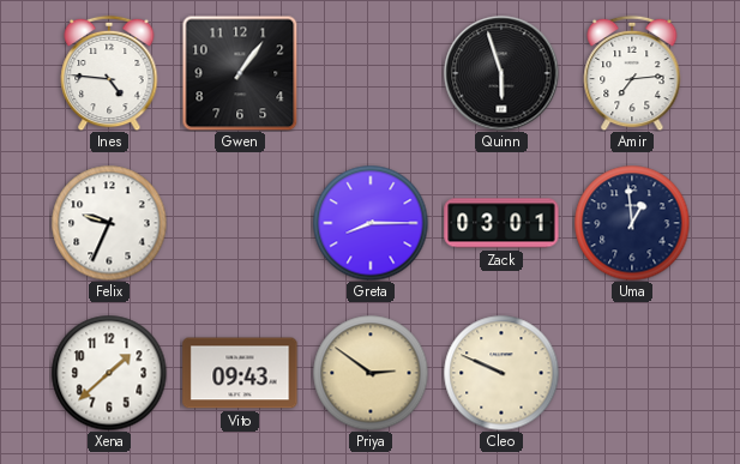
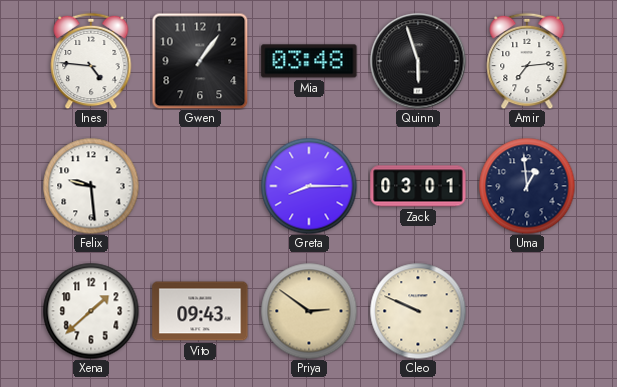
Mia: none -> 03:48 (309, 61)
Felix: 9:34 -> 9:29 (91, 186)
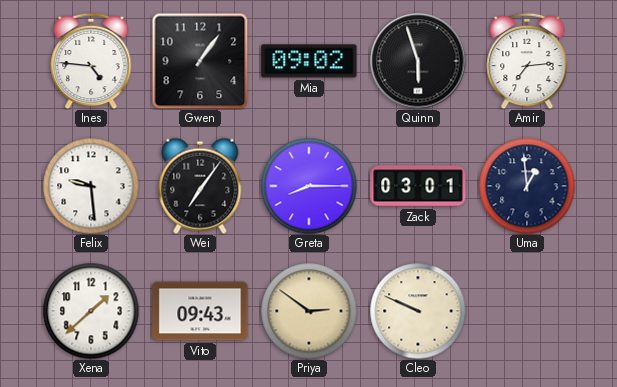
Mia: 03:48 -> 09:02 (309, 61)
Wei: none -> 7:06 (200, 186)
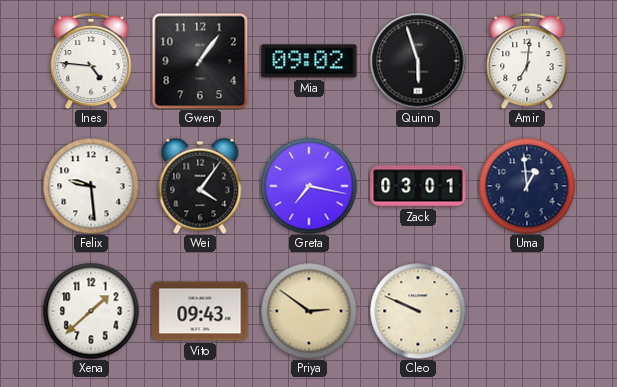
Amir: 7:14 -> 7:01 (527, 61)
Wei: 7:06 -> 4:06 (200, 186)
Greta: 8:15 -> 7:17 (309, 186)
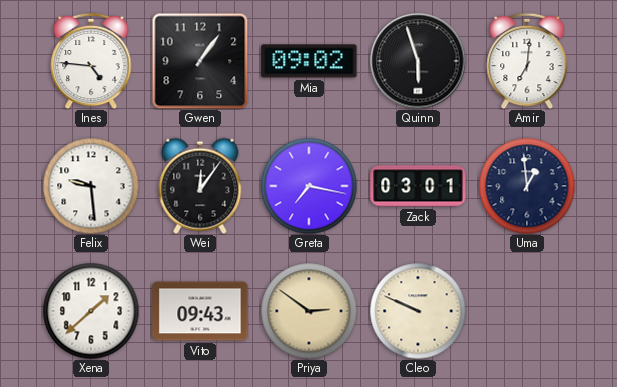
Wei: 4:06 -> 12:06 (200, 186)
